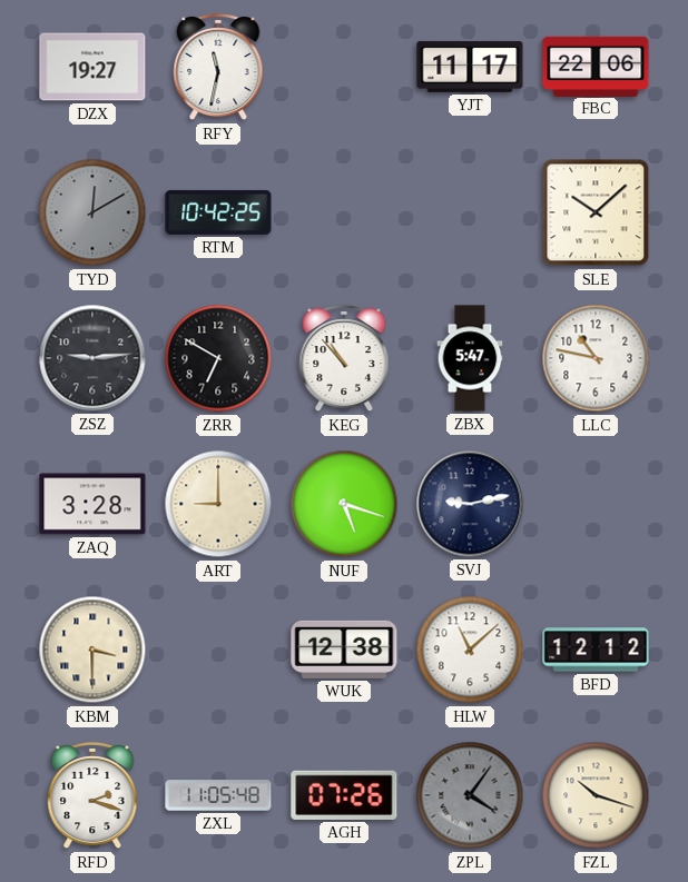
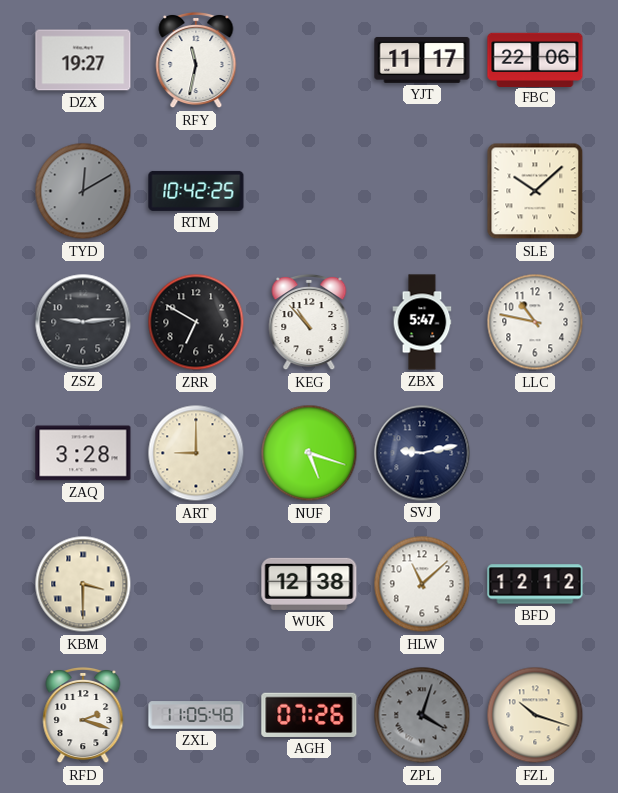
ZPL: 4:06 -> 4:03 (422, 715)
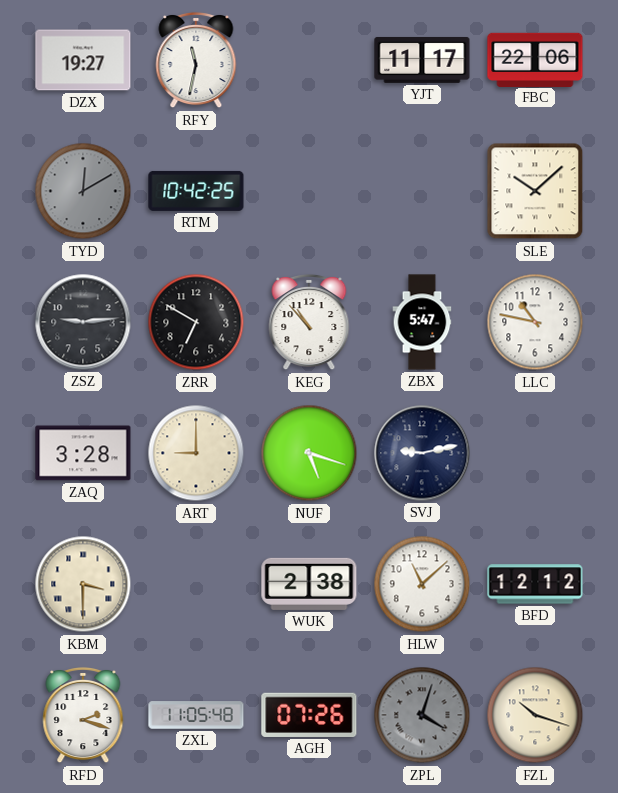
WUK: 12:38 -> 2:38 (309, 584)
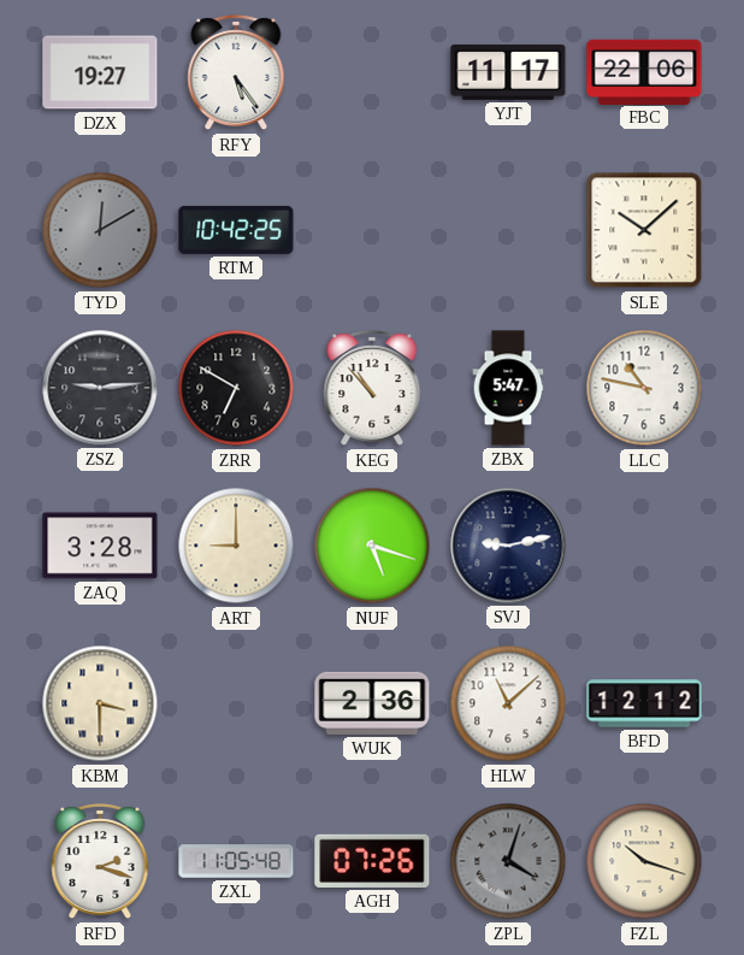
RFY: 11:32 -> 5:24 (236, 72)
WUK: 2:38 -> 2:36 (372, 703)
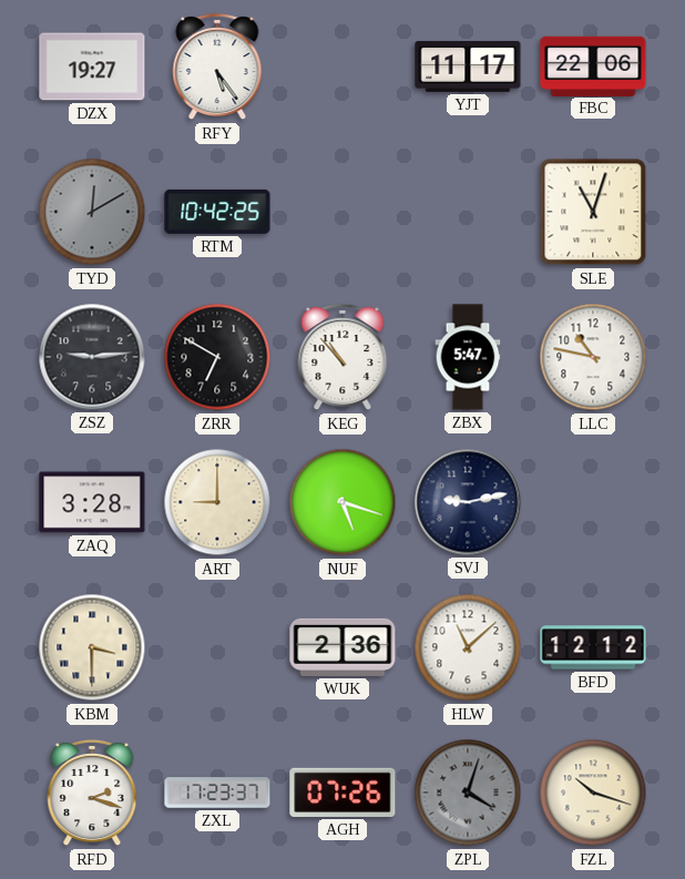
SLE: 10:08 -> 11:03 (593, 212)
ZXL: 11:05 -> 17:23 (217, 793)
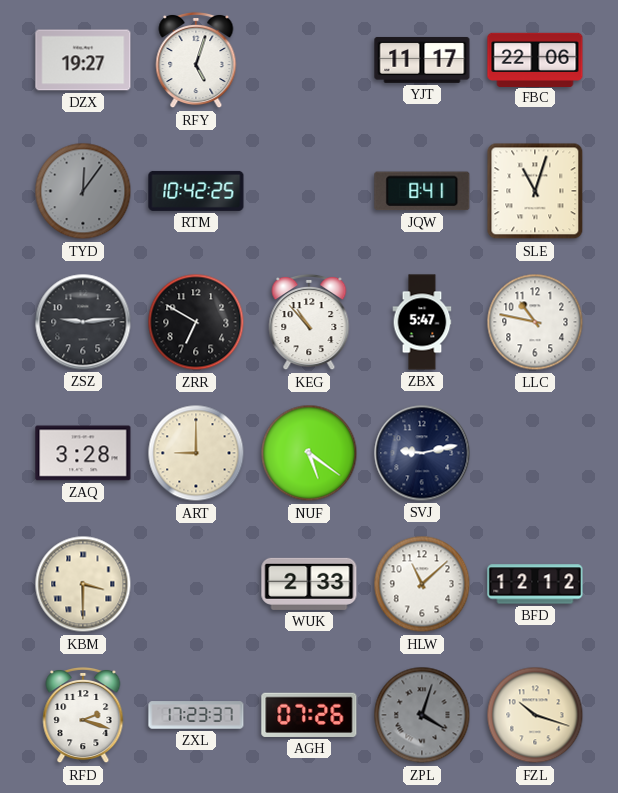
RFY: 5:24 -> 5:03 (196, 60)
TYD: 12:10 -> 12:06 (83, 191)
JQW: none -> 8:41 (422, 191)
NUF: 5:18 -> 5:21 (309, 453)
WUK: 2:36 -> 2:33 (309, 584)
